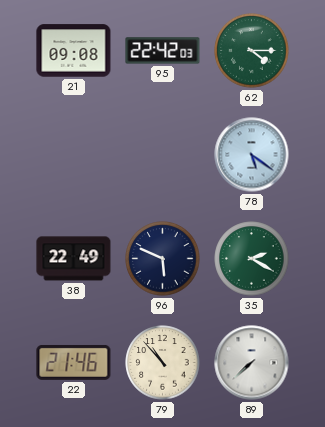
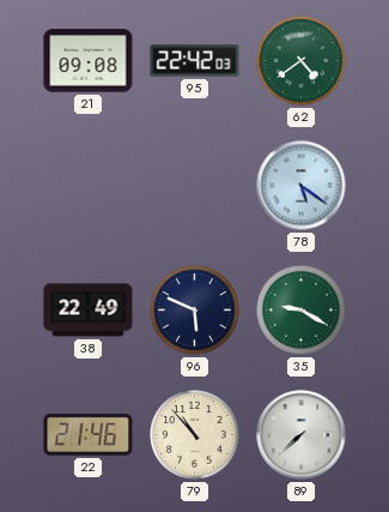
62: 4:15 -> 4:39 (302, 61)
35: 2:20 -> 9:20 (302, 311)
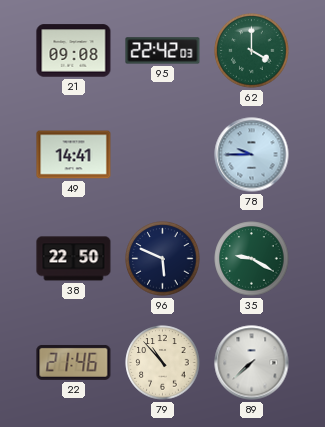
62: 4:39 -> 4:00 (252, 51)
49: none -> 14:41 (74, 155)
78: 5:21 -> 9:45 (252, 155)
38: 22:49 -> 22:50 (74, 259)
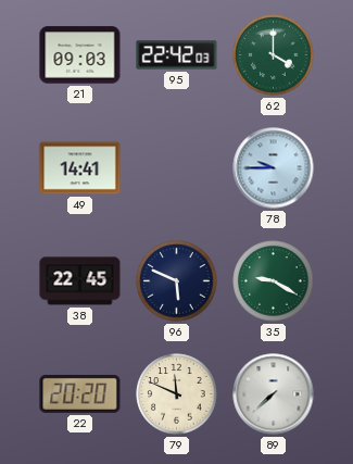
21: 09:08 -> 09:03 (80, 55)
38: 22:50 -> 22:45 (80, 281)
22: 21:46 -> 20:20 (80, 393)
79: 10:53 -> 11:49 (177, 394)
